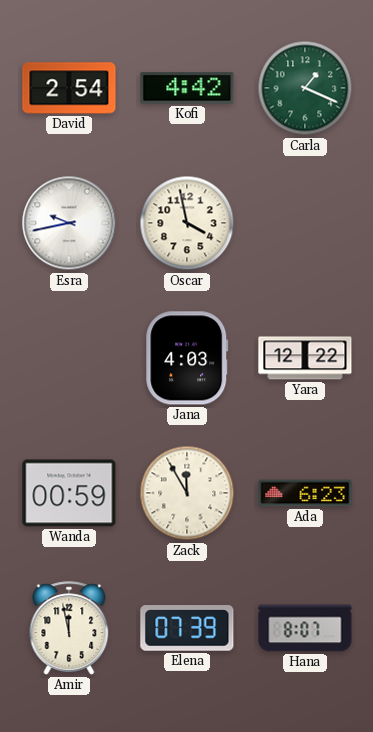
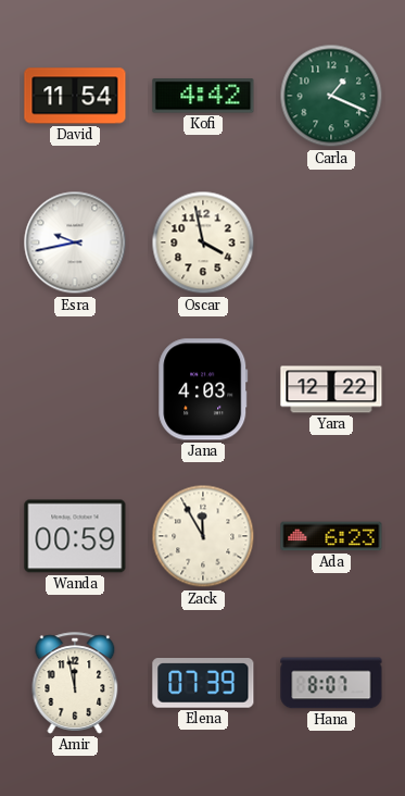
David: 2:54 -> 11:54 (75, 96)
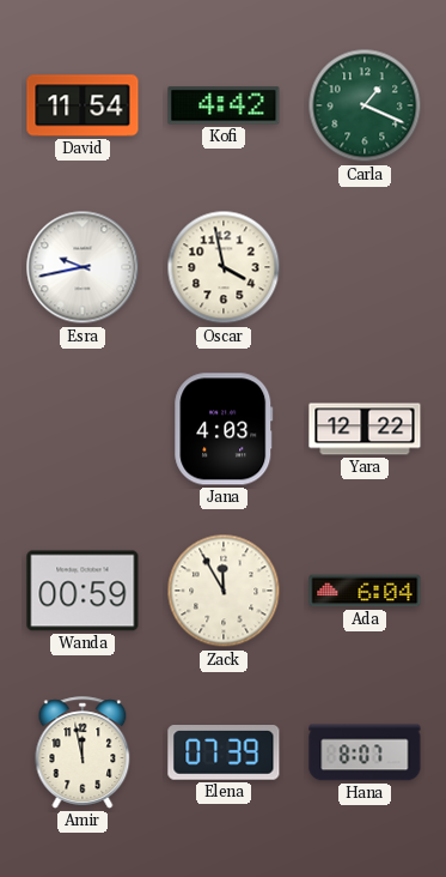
Ada: 6:23 -> 6:04 (365, 591)
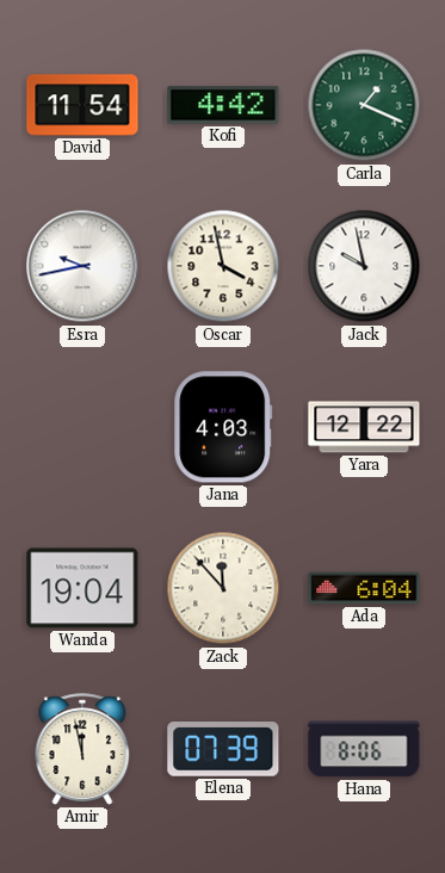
Jack: none -> 9:58 (364, 266)
Wanda: 00:59 -> 19:04 (82, 588)
Zack: 11:55 -> 11:53 (223, 588)
Hana: 8:07 -> 8:06 (364, 749)
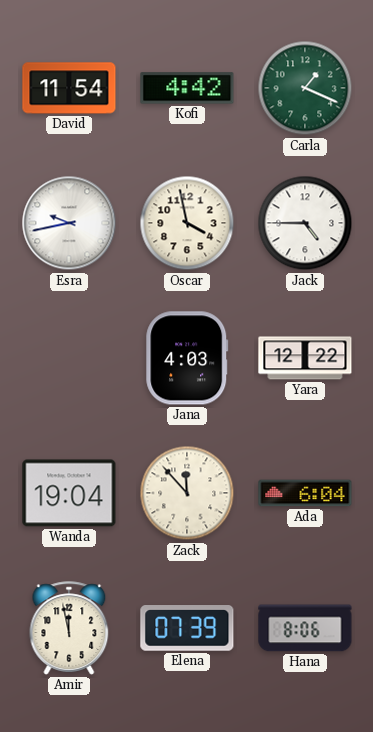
Jack: 9:58 -> 4:45 (305, 223)
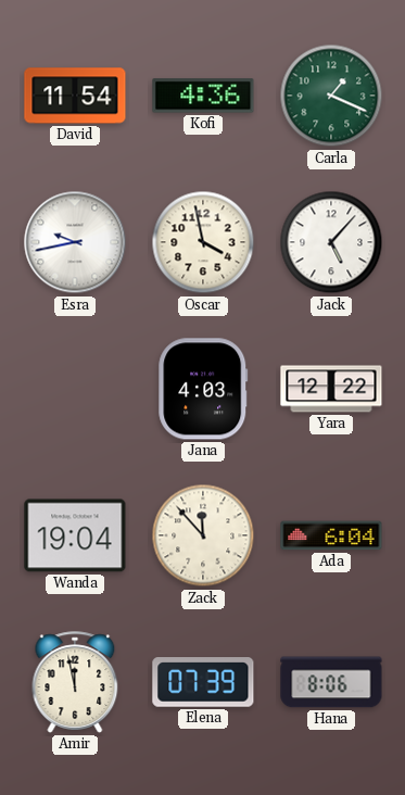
Kofi: 4:42 -> 4:36 (203, 96)
Jack: 4:45 -> 5:07 (331, 242)
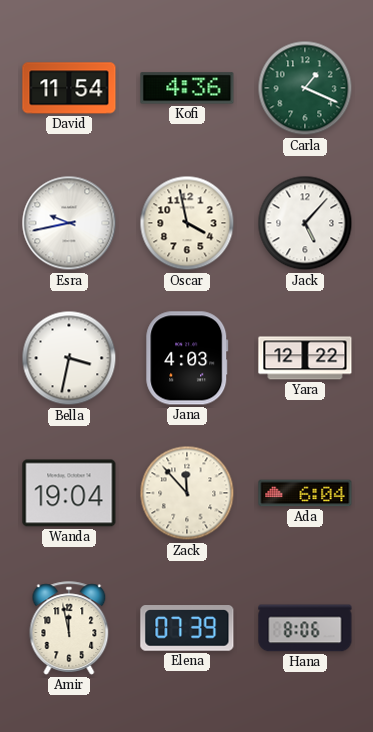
Bella: none -> 3:32 (69, 358)
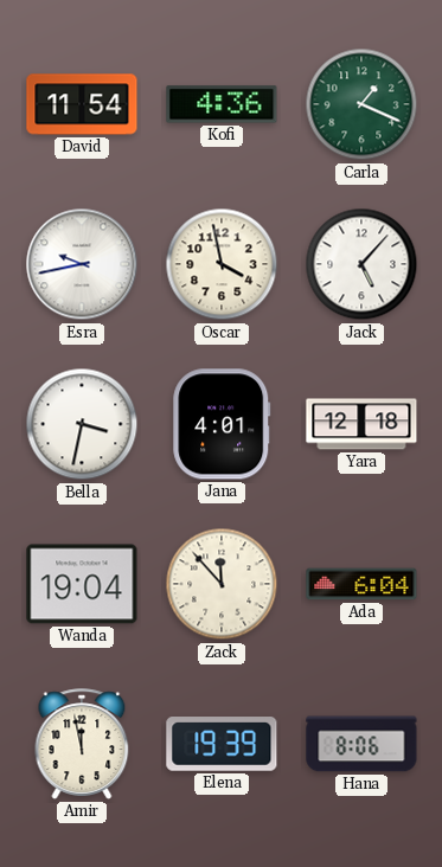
Jana: 4:03 -> 4:01 (222, 424)
Yara: 12:22 -> 12:18 (361, 424)
Elena: 07:39 -> 19:39 (222, 745)
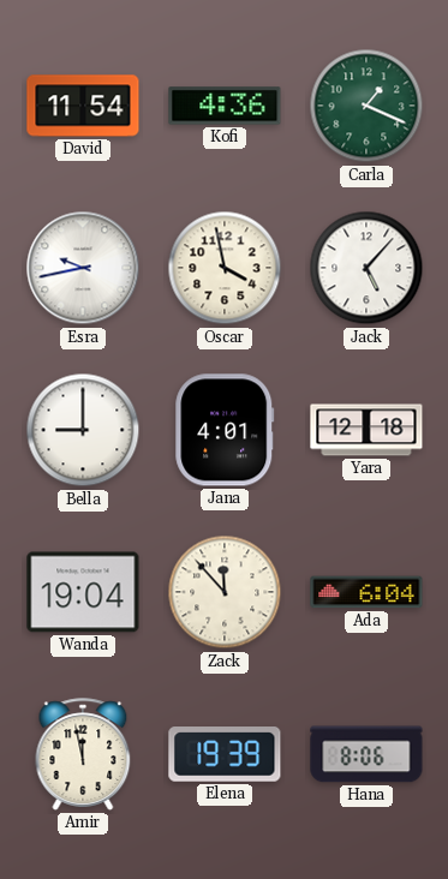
Bella: 3:32 -> 9:00 (83, 430)
